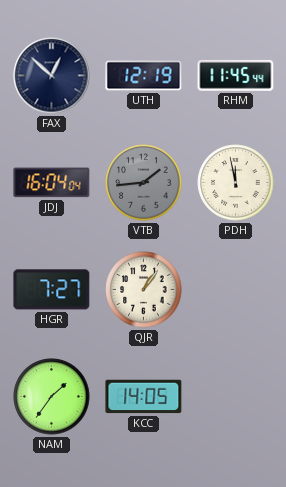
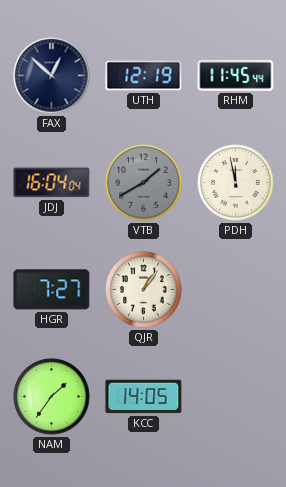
VTB: 1:44 -> 1:40 (144, 183)
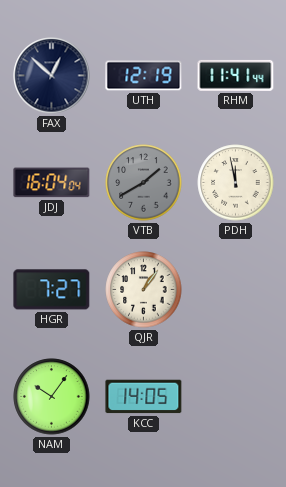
RHM: 11:45 -> 11:41 (236, 75)
NAM: 1:36 -> 10:06 (52, 397)
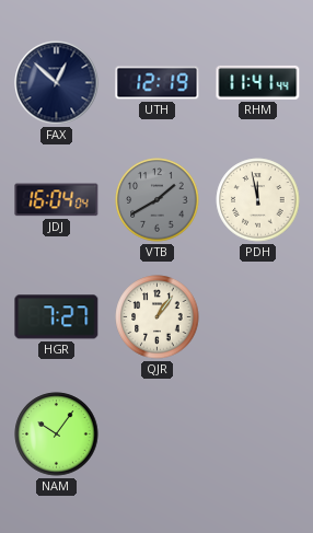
KCC: 14:05 -> none (144, 397)
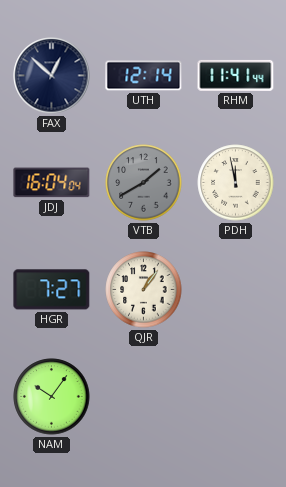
UTH: 12:19 -> 12:14 (144, 76)
